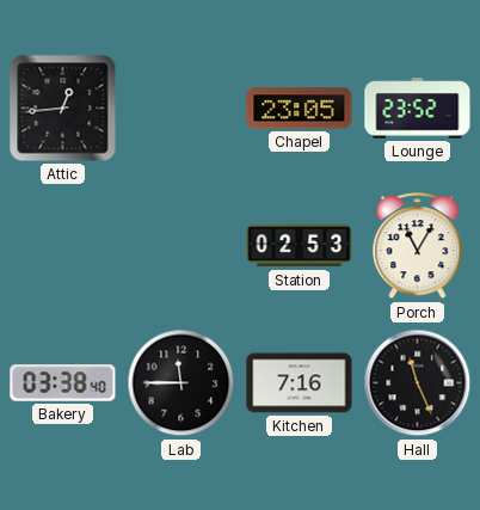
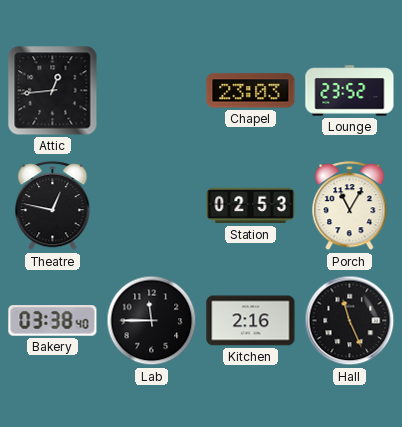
Chapel: 23:05 -> 23:03 (251, 91)
Theatre: none -> 12:47 (53, 206)
Kitchen: 7:16 -> 2:16 (251, 321)
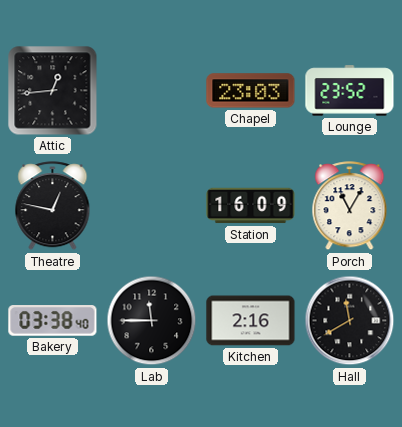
Station: 02:53 -> 16:09 (251, 206)
Hall: 11:26 -> 11:40 (350, 321)
